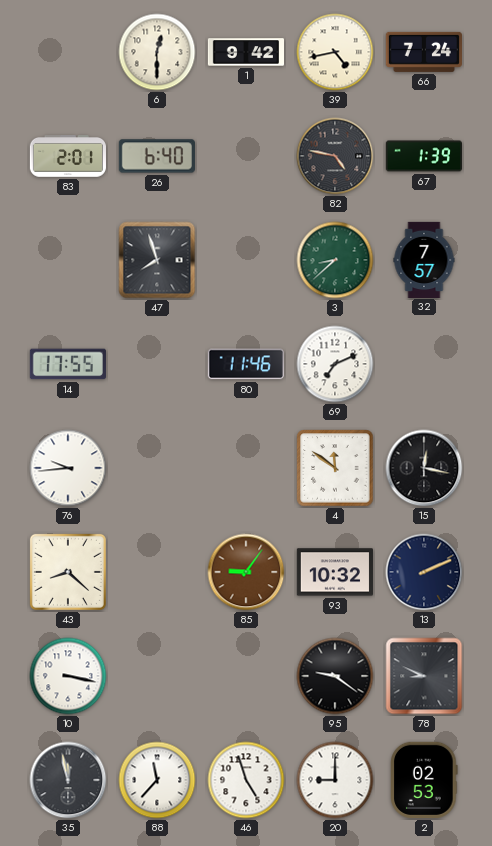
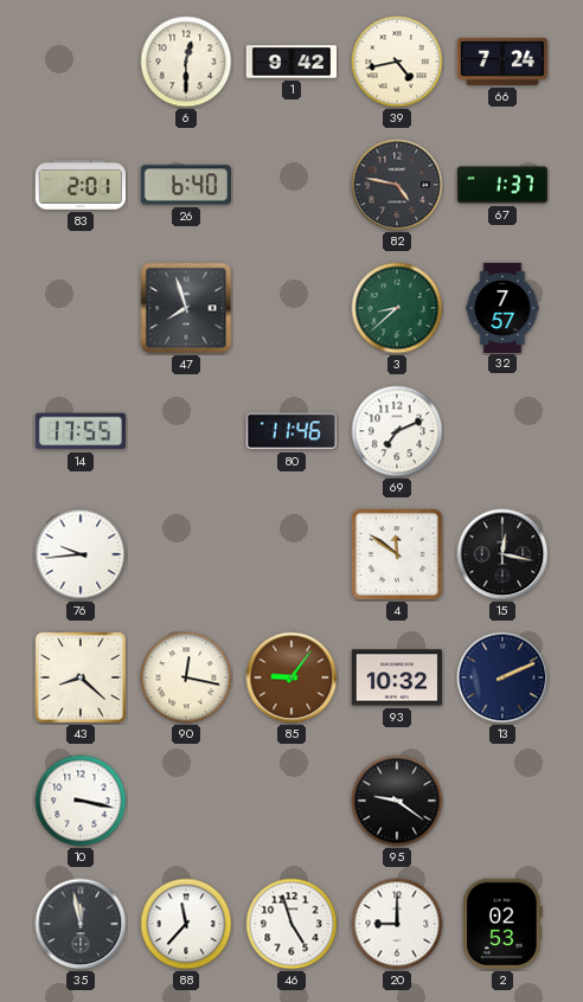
67: 1:39 -> 1:37 (501, 185)
90: none -> 12:17 (186, 677)
78: 8:49 -> none (424, 676)
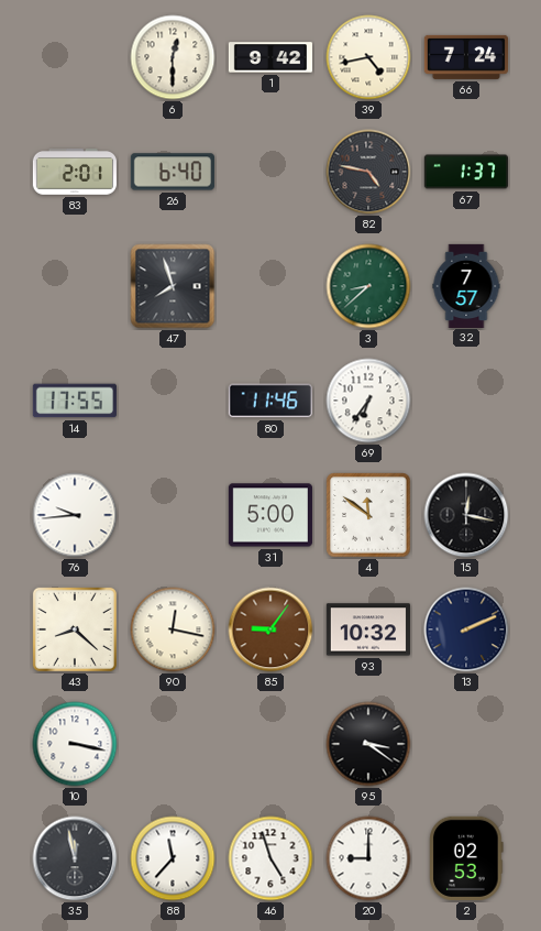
69: 7:11 -> 6:36 (368, 401)
31: none -> 5:00 (270, 515)
95: 9:21 -> 3:21 (368, 744)
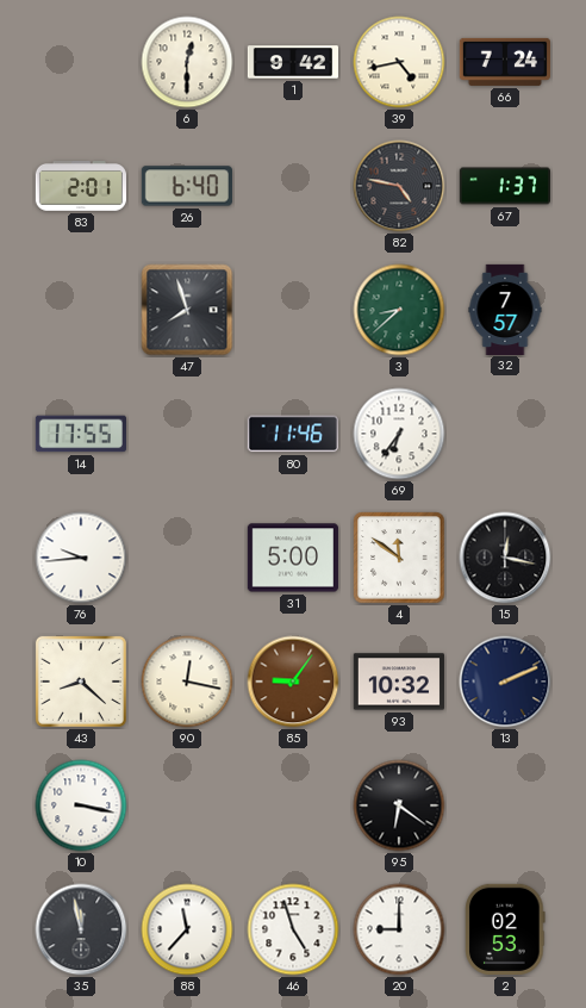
95: 3:21 -> 6:21 (399, 805)
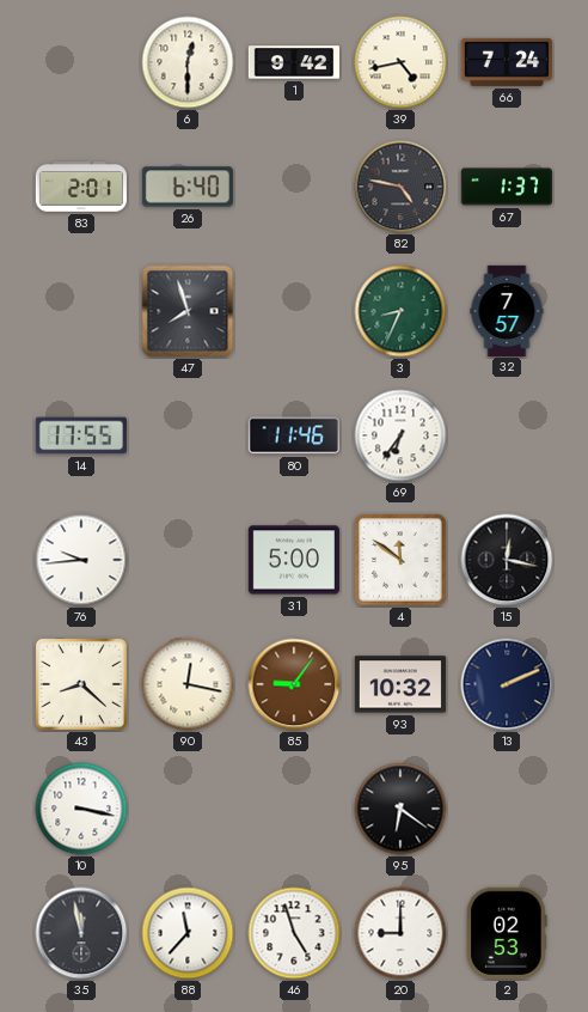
3: 8:38 -> 8:34 (400, 311)
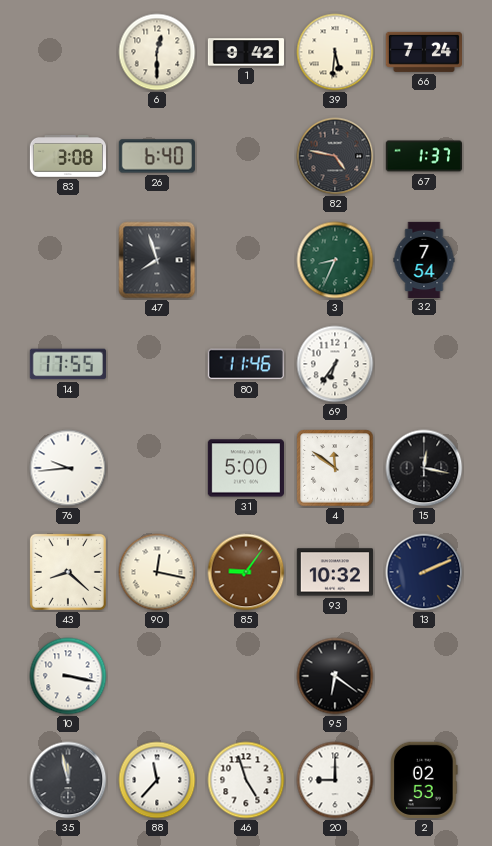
39: 4:43 -> 5:31 (335, 52)
83: 2:01 -> 3:08 (68, 157)
32: 7:57 -> 7:54 (424, 259)
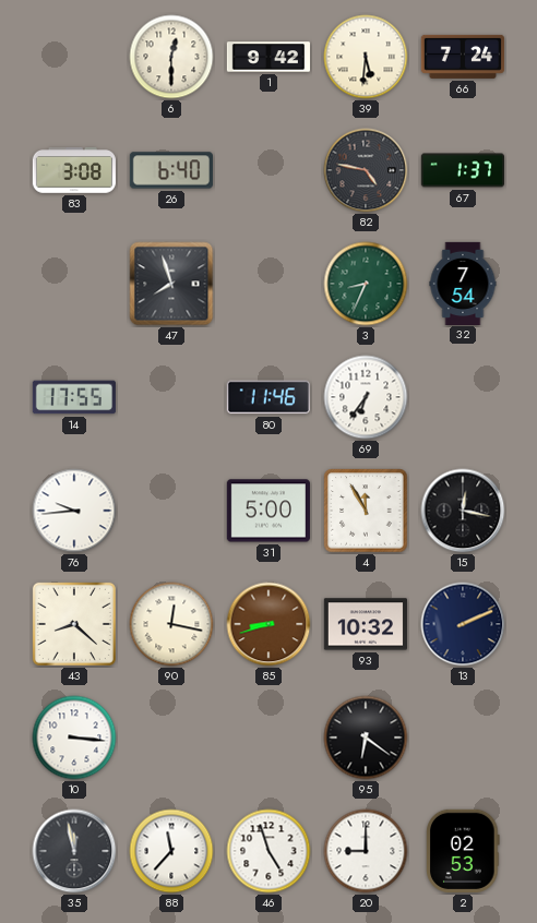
4: 11:51 -> 11:55 (366, 511)
85: 9:06 -> 8:42 (268, 624)
10: 3:17 -> 3:16 (74, 738)
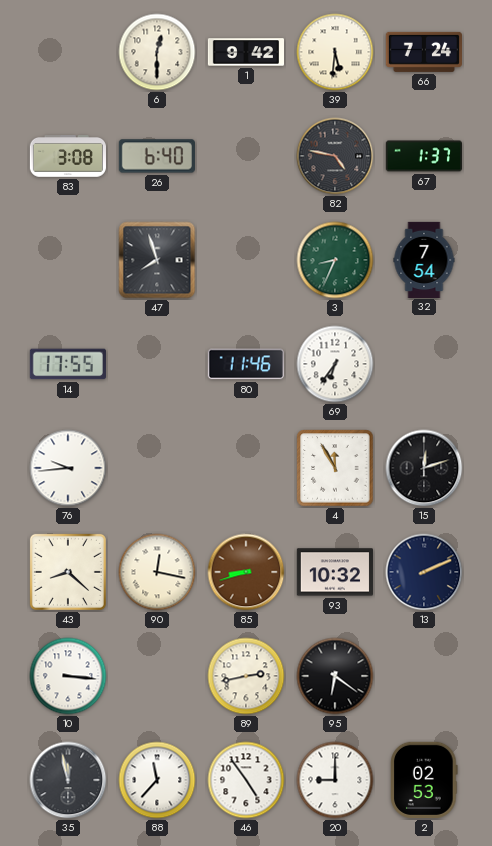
31: 5:00 -> none (268, 511)
15: 12:17 -> 12:12 (424, 468)
89: none -> 2:43 (246, 676)
46: 4:57 -> 4:54 (246, 780)
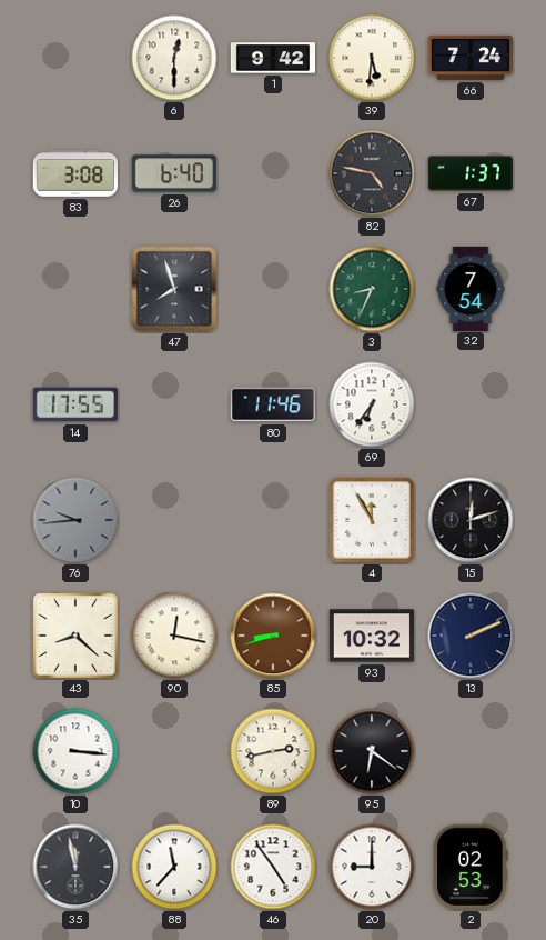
76 dial: white -> grey (75, 520)
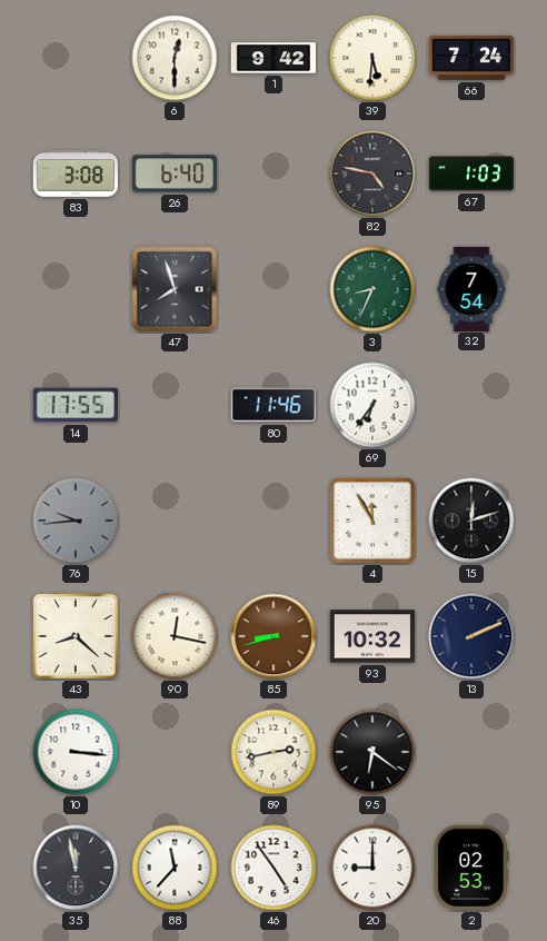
67: 1:37 -> 1:03 (470, 174)
